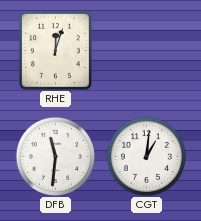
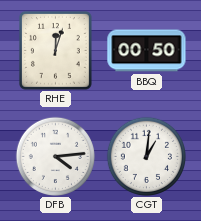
BBQ: none -> 00:50 (147, 51)
DFB: 11:31 -> 4:14 (55, 156)
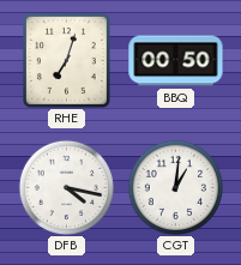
RHE: 12:03 -> 7:03 (66, 61)
DFB: 4:14 -> 4:17 (66, 187)
